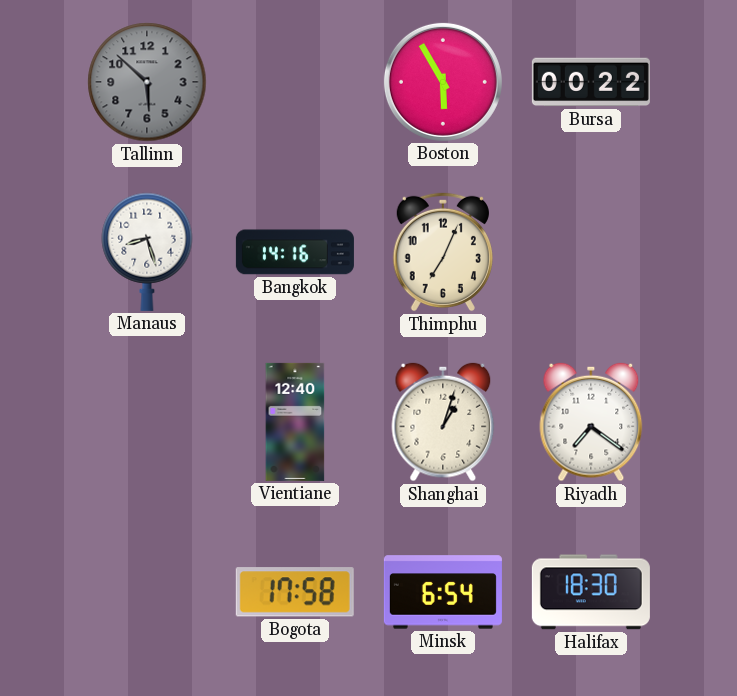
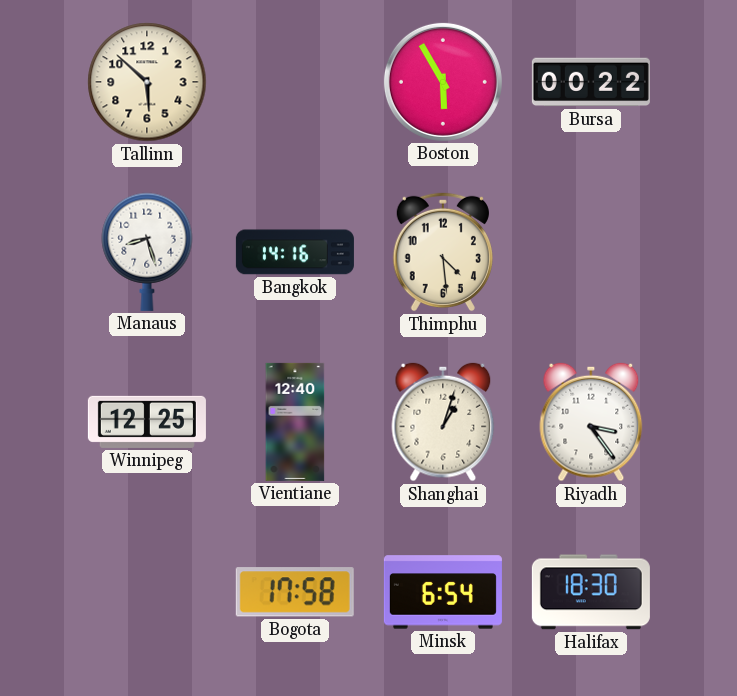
Tallinn dial: grey -> cream (147, 82)
Thimphu: 7:04 -> 4:29 (443, 252)
Winnipeg: none -> 12:25 (147, 422)
Riyadh: 7:21 -> 3:24 (591, 422)
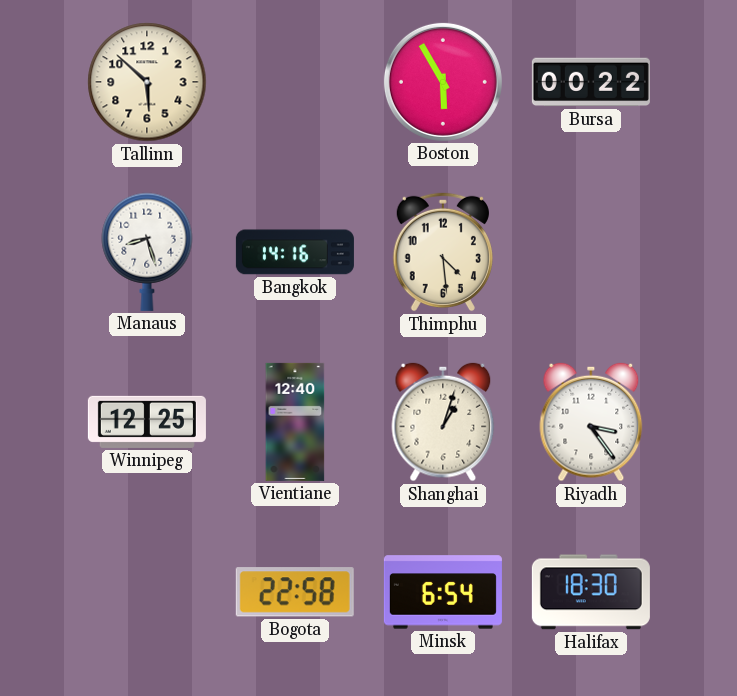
Bogota: 17:58 -> 22:58 (295, 592)
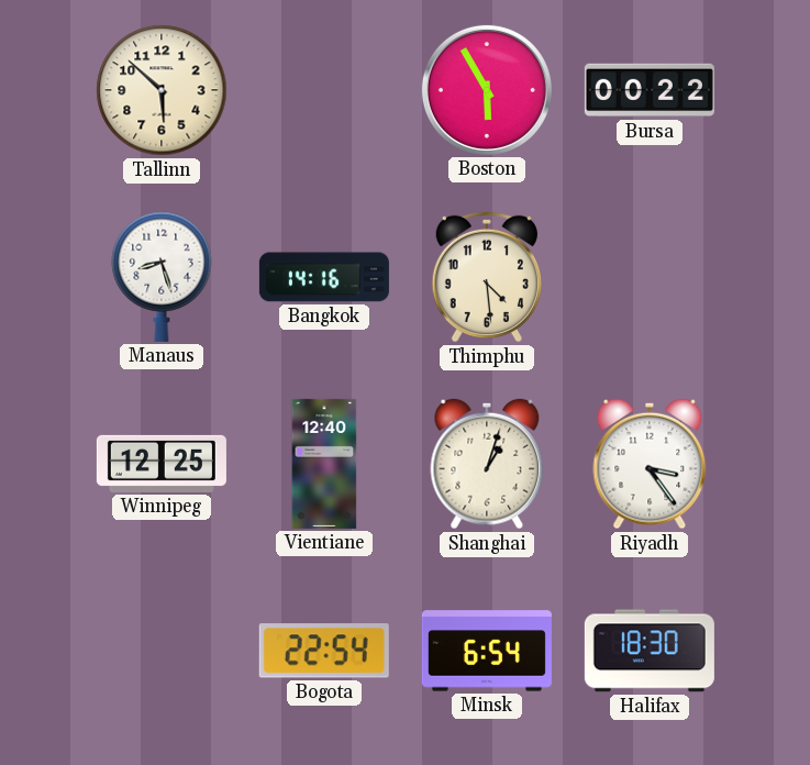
Bogota: 22:58 -> 22:54 (324, 651)
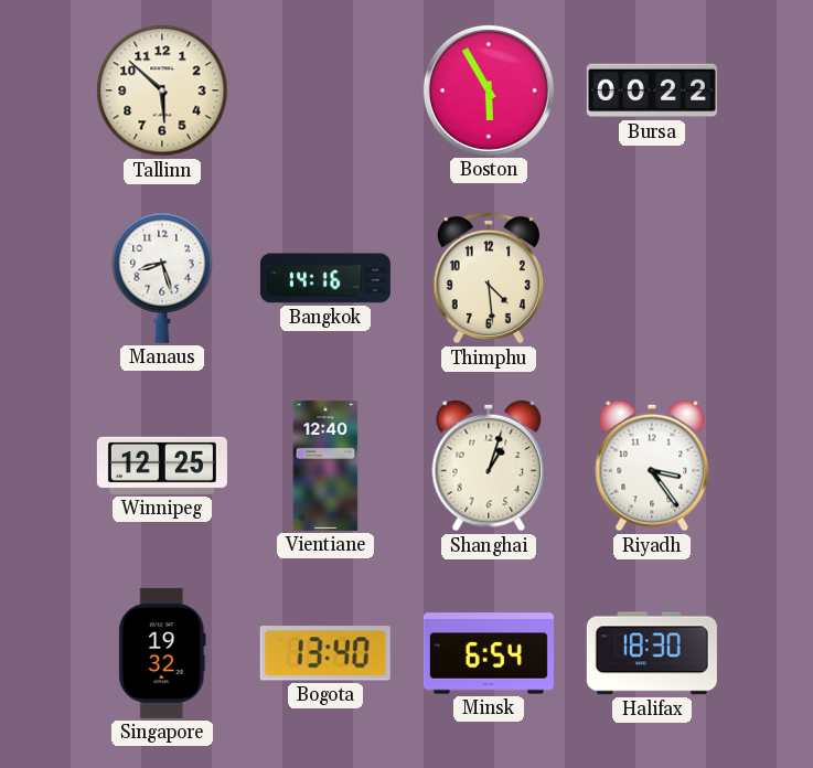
Singapore: none -> 19:32 (162, 653)
Bogota: 22:54 -> 13:40 (325, 653)
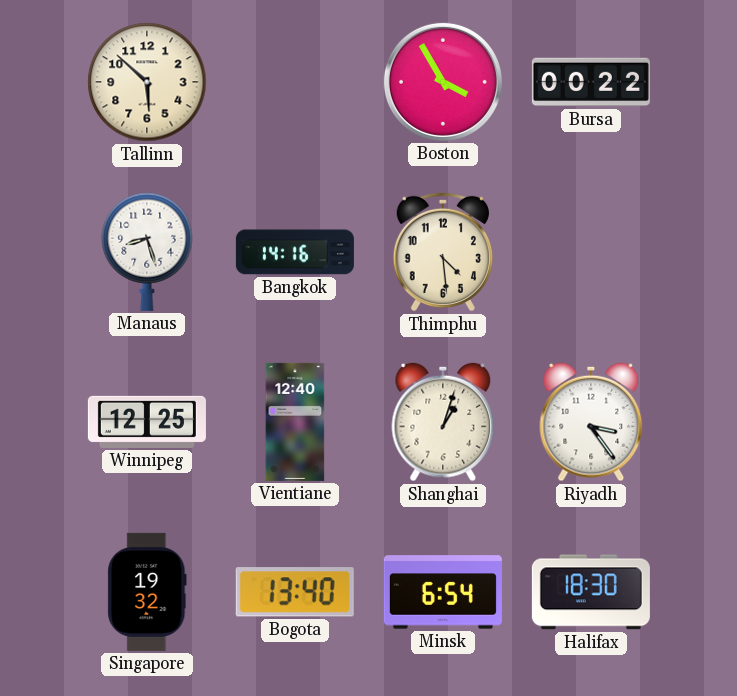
Boston: 5:55 -> 3:55 (443, 82)
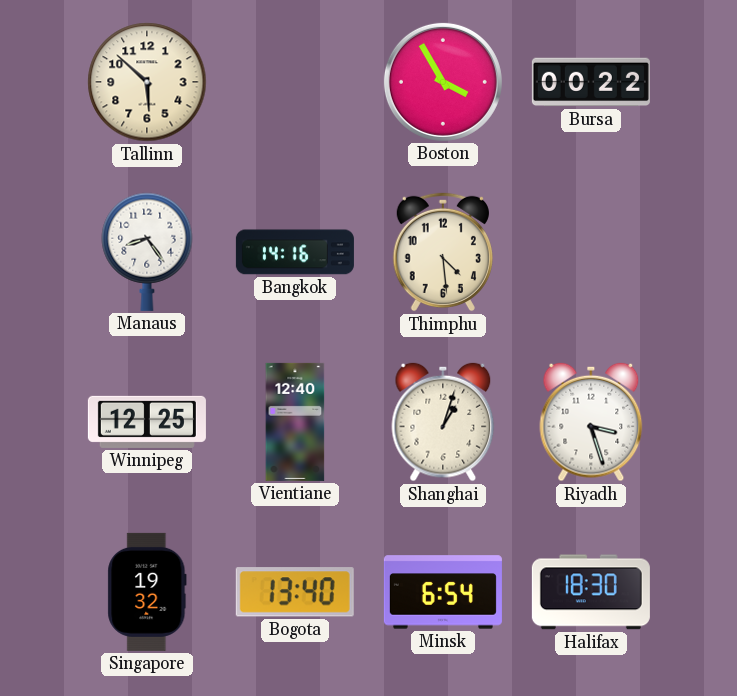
Manaus: 8:27 -> 8:24 (147, 252)
Riyadh: 3:24 -> 3:27 (591, 422)
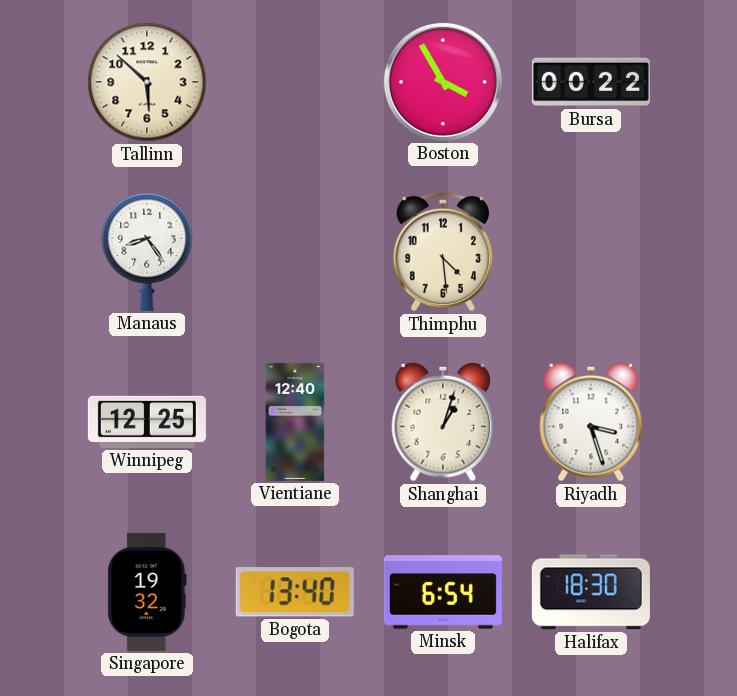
Bangkok: 14:16 -> none (295, 252)
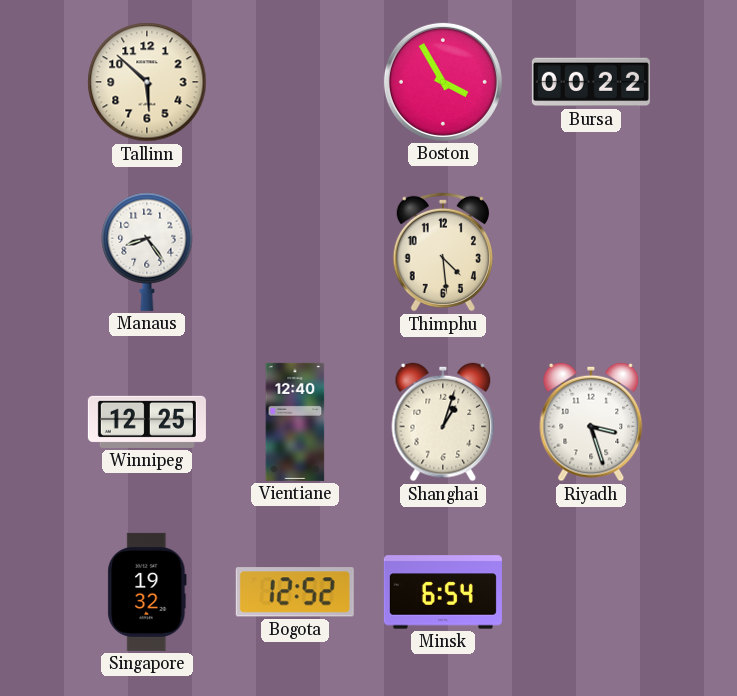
Bogota: 13:40 -> 12:52 (295, 592)
Halifax: 18:30 -> none (591, 592)
